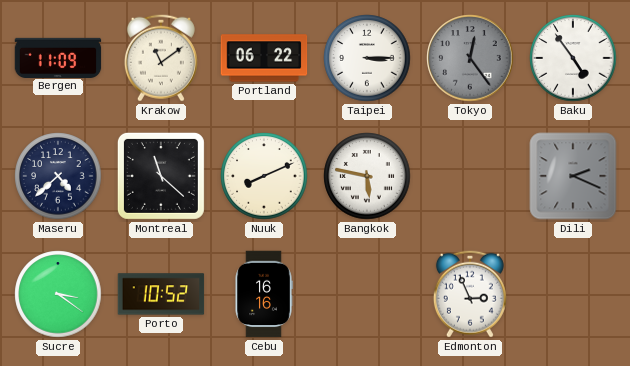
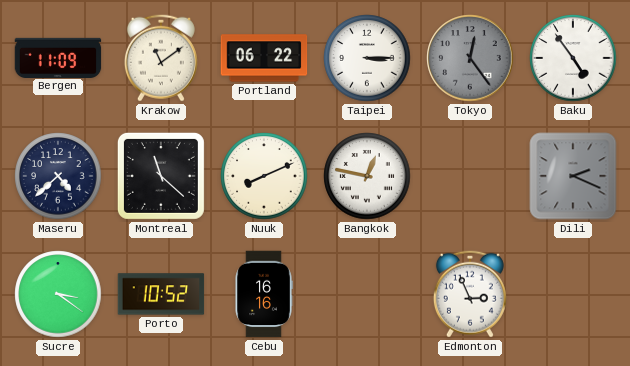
Bangkok: 5:47 -> 12:47 (367, 176)
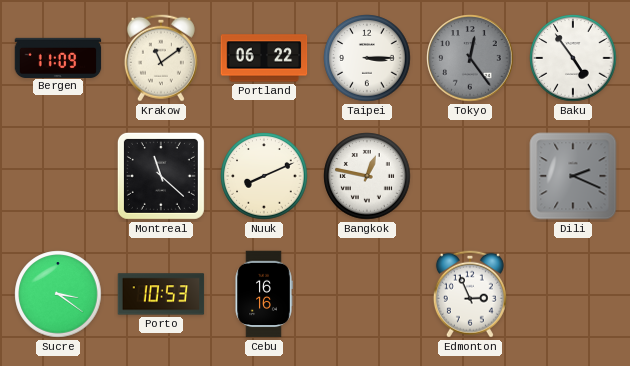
Maseru: 4:38 -> none (58, 176)
Porto: 10:52 -> 10:53 (161, 294)
